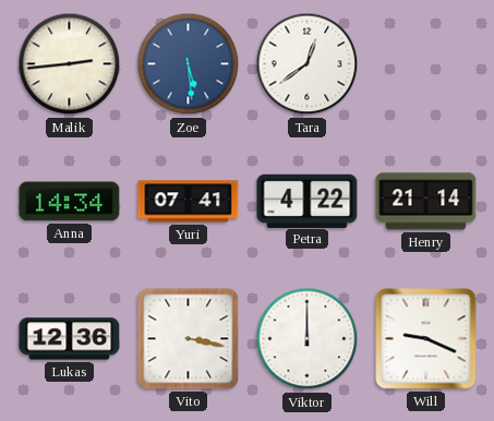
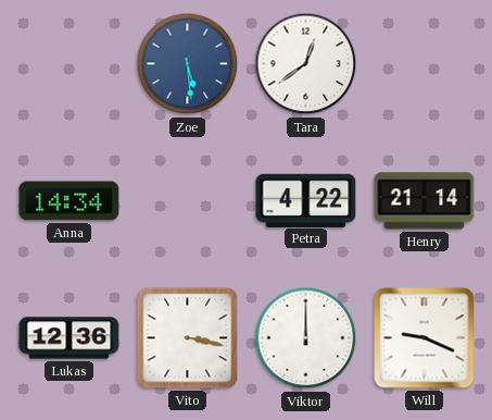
Malik: 2:44 -> none (70, 64)
Yuri: 07:41 -> none (189, 202)
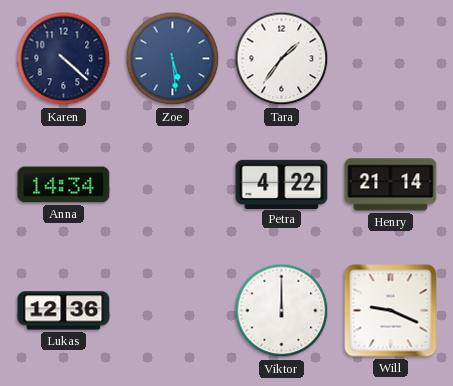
Karen: none -> 4:22 (64, 59)
Tara: 12:39 -> 1:36 (282, 59)
Vito: 3:17 -> none (188, 338)
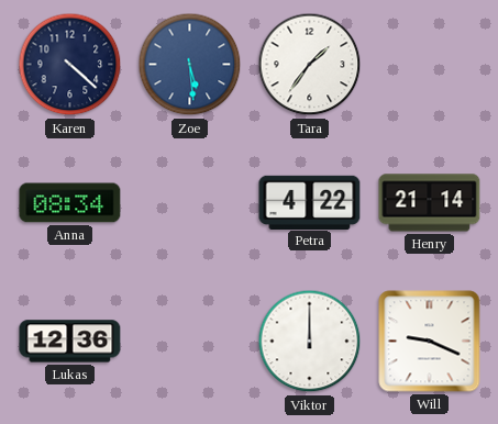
Anna: 14:34 -> 08:34 (70, 203)
